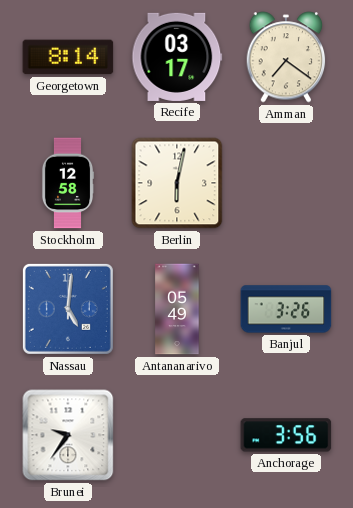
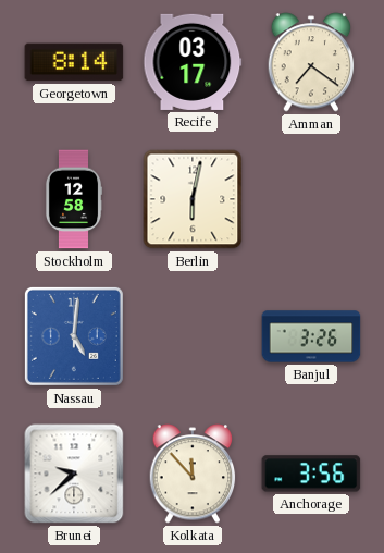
Antananarivo: 05:49 -> none (177, 309)
Brunei: 9:36 -> 9:38 (74, 474)
Kolkata: none -> 11:53 (193, 474)
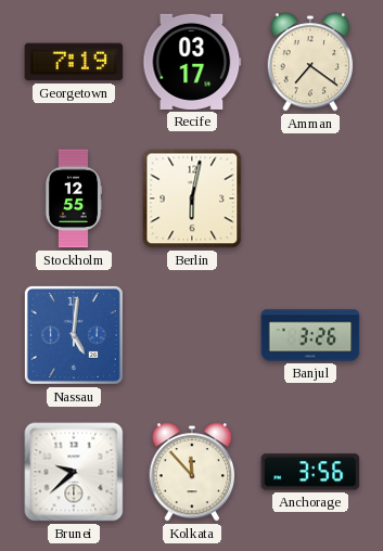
Georgetown: 8:14 -> 7:19 (74, 62)
Stockholm: 12:58 -> 12:55 (74, 198)
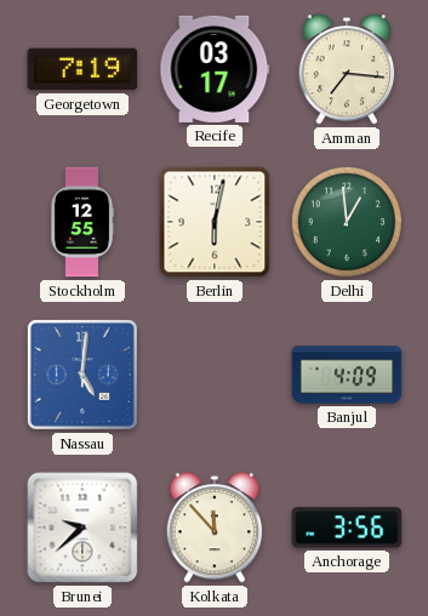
Amman: 7:21 -> 7:16 (347, 69)
Delhi: none -> 12:59 (347, 222)
Banjul: 3:26 -> 4:09 (347, 375)
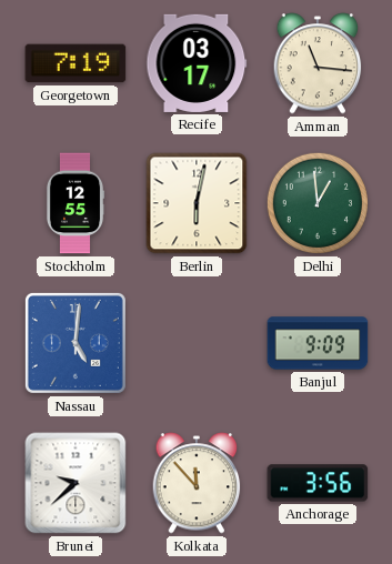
Amman: 7:16 -> 11:16 (318, 63)
Banjul: 4:09 -> 9:09 (318, 343)
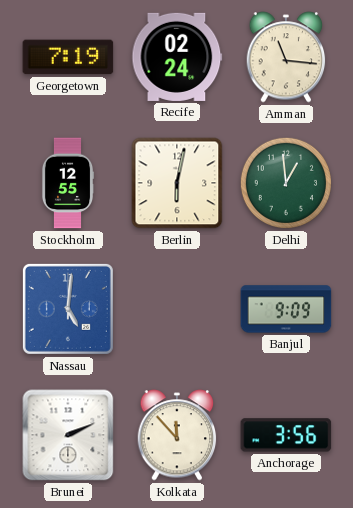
Recife: 03:17 -> 02:24 (177, 57)
Brunei: 9:38 -> 2:11 (68, 435)
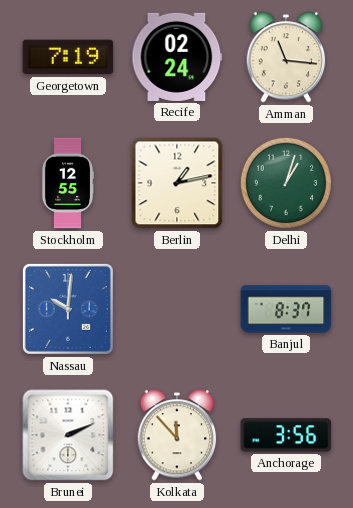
Berlin: 6:02 -> 1:13 (177, 183)
Delhi: 12:59 -> 1:03 (286, 183)
Nassau: 5:01 -> 10:01 (68, 309)
Banjul: 9:09 -> 8:37 (286, 309)
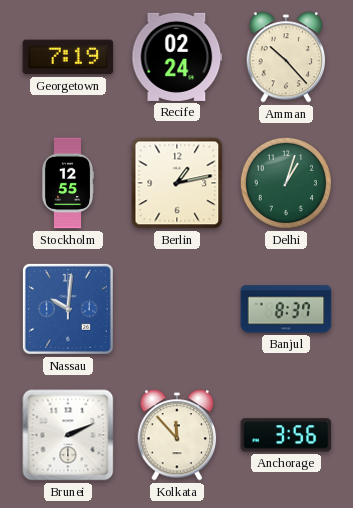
Amman: 11:16 -> 10:23 (286, 57)
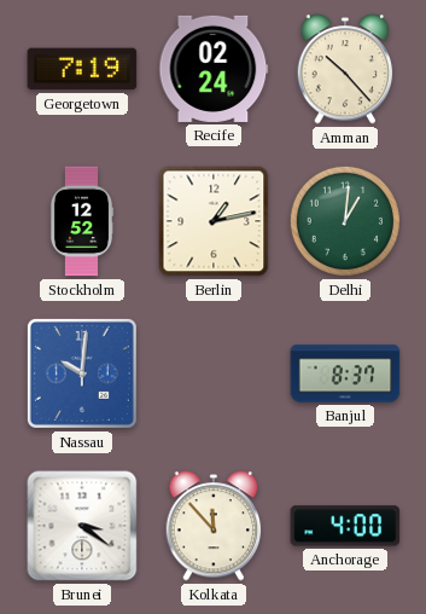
Stockholm: 12:55 -> 12:52 (82, 221)
Delhi: 1:03 -> 1:01 (345, 221)
Brunei: 2:11 -> 3:21 (82, 526)
Anchorage: 3:56 -> 4:00 (345, 526)
